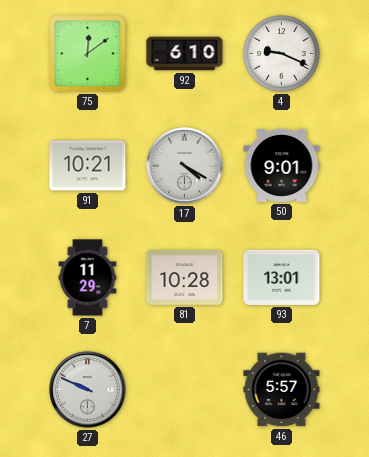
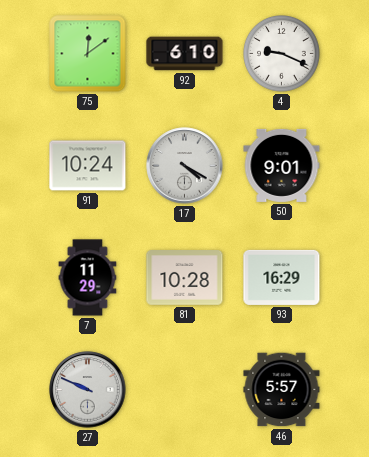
91: 10:21 -> 10:24 (88, 166)
93: 13:01 -> 16:29 (282, 277)
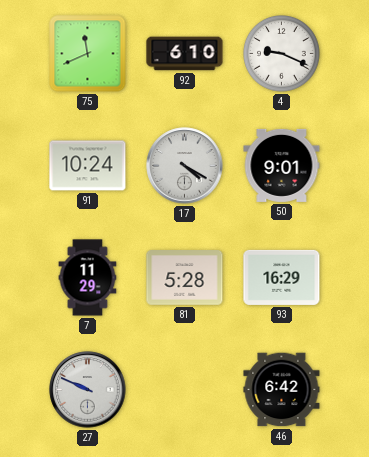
75: 12:09 -> 11:41 (88, 54)
81: 10:28 -> 5:28 (185, 278)
46: 5:57 -> 6:42 (282, 390)
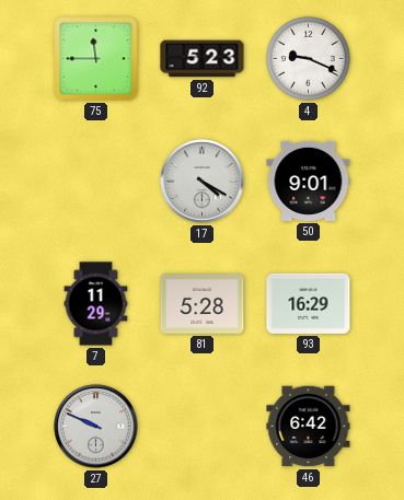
75: 11:41 -> 11:45 (96, 59)
92: 6:10 -> 5:23 (203, 59)
91: 10:24 -> none (88, 166)
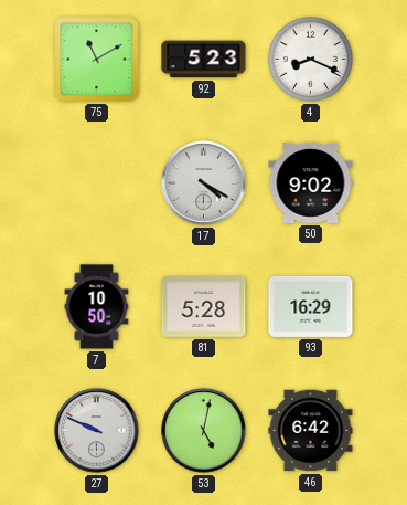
75: 11:45 -> 11:10 (97, 60)
4: 9:19 -> 8:19 (311, 60)
50: 9:01 -> 9:02 (311, 182)
7: 11:29 -> 10:50 (97, 307)
53: none -> 5:02 (204, 431)
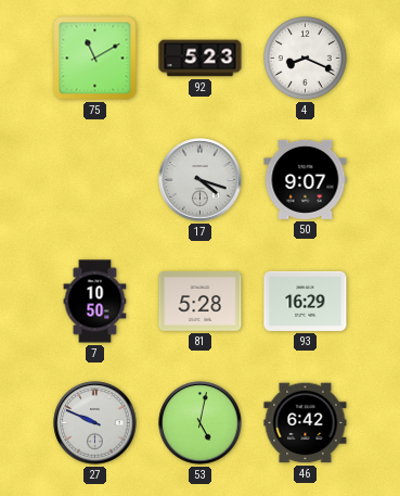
17: 4:20 -> 4:18 (201, 180)
50: 9:02 -> 9:07 (306, 179)
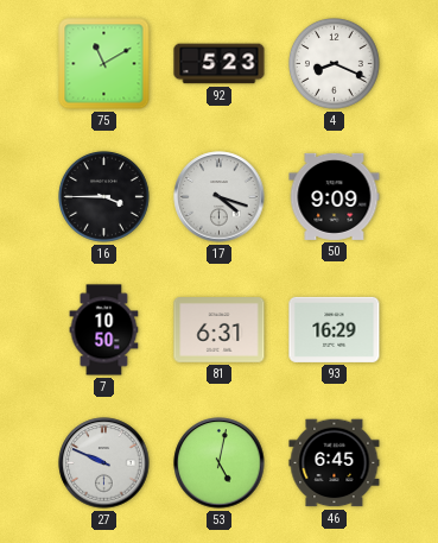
16: none -> 3:45 (104, 197)
50: 9:07 -> 9:09 (335, 196)
81: 5:28 -> 6:31 (220, 330)
46: 6:42 -> 6:45 (335, 463)
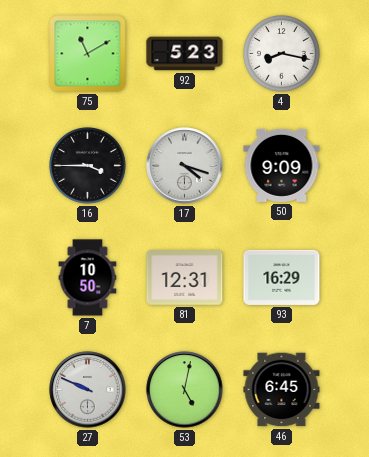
4: 8:19 -> 8:17 (282, 54)
81: 6:31 -> 12:31 (185, 278)
